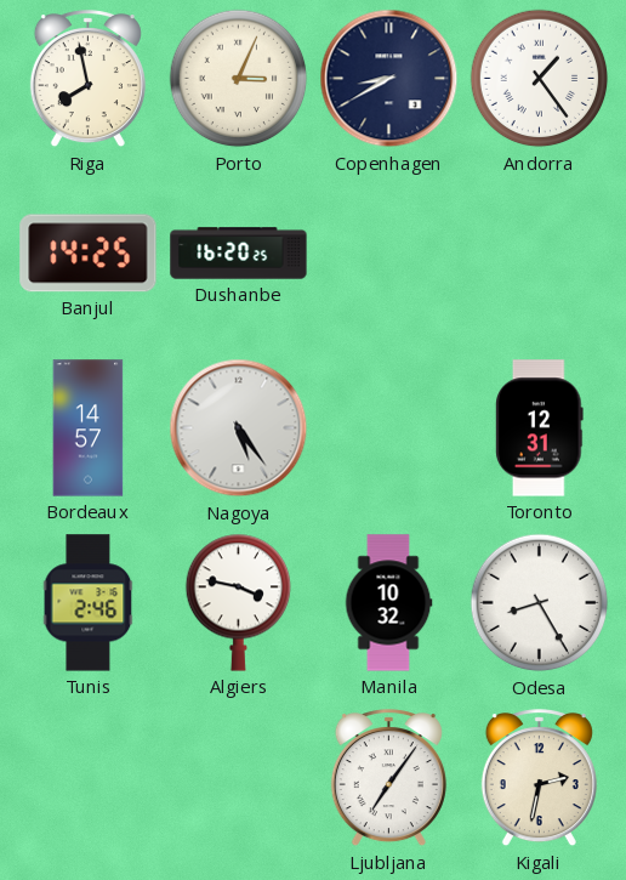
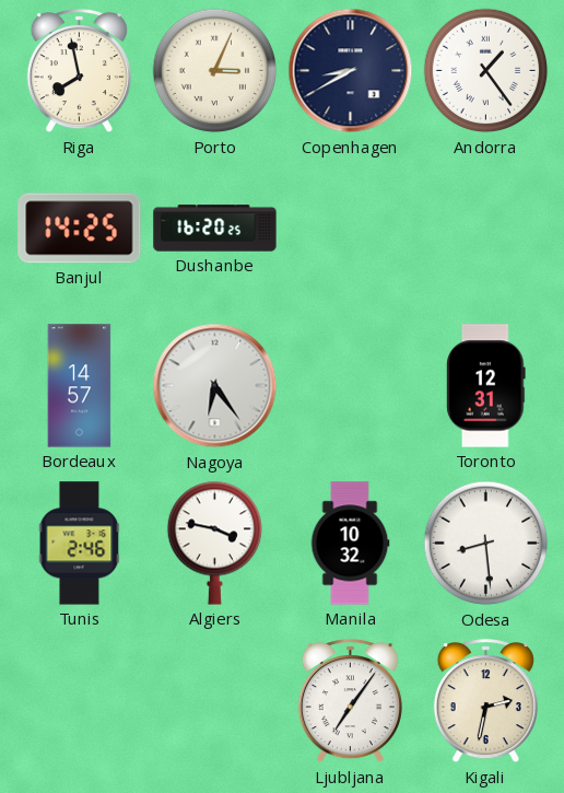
Nagoya: 5:24 -> 6:24 (215, 386)
Odesa: 8:25 -> 8:29 (486, 544)
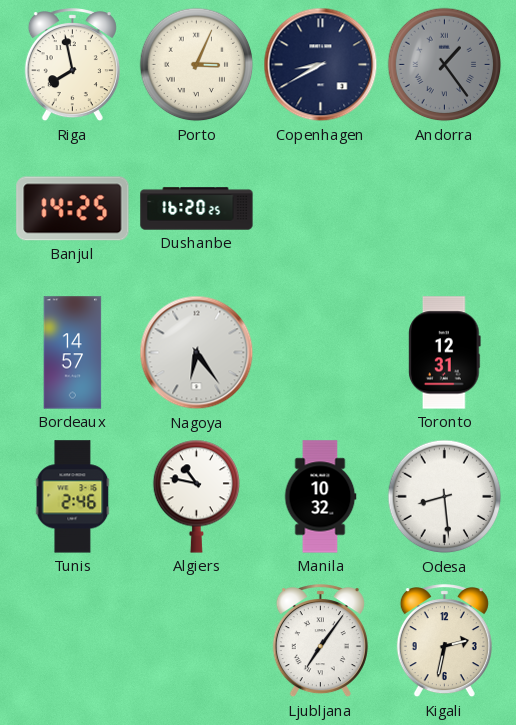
Andorra dial: white -> grey (445, 65)
Algiers: 3:47 -> 10:47 (197, 496)
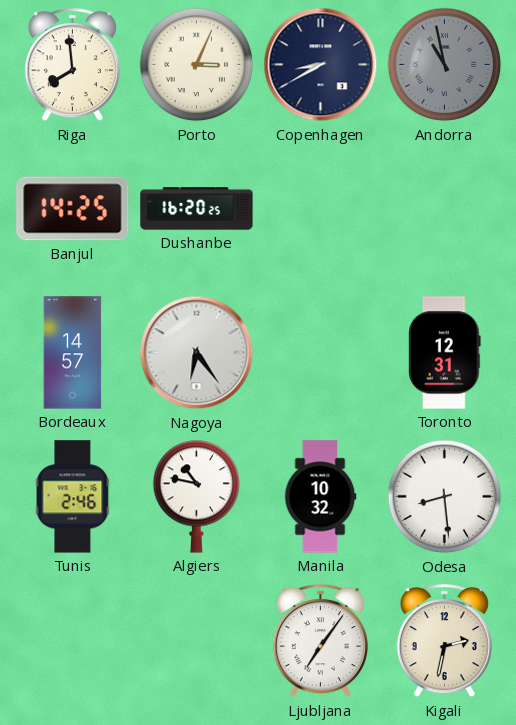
Riga: 7:58 -> 7:59 (72, 65)
Andorra: 1:24 -> 10:58 (445, 65)
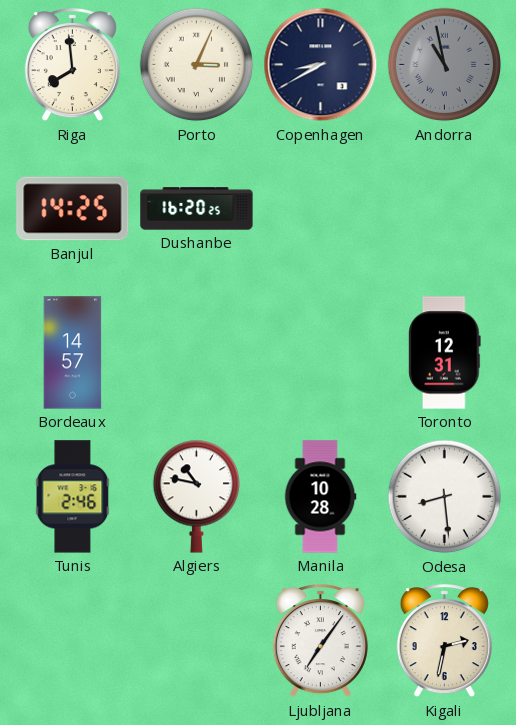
Nagoya: 6:24 -> none (197, 353)
Manila: 10:32 -> 10:28 (320, 497)
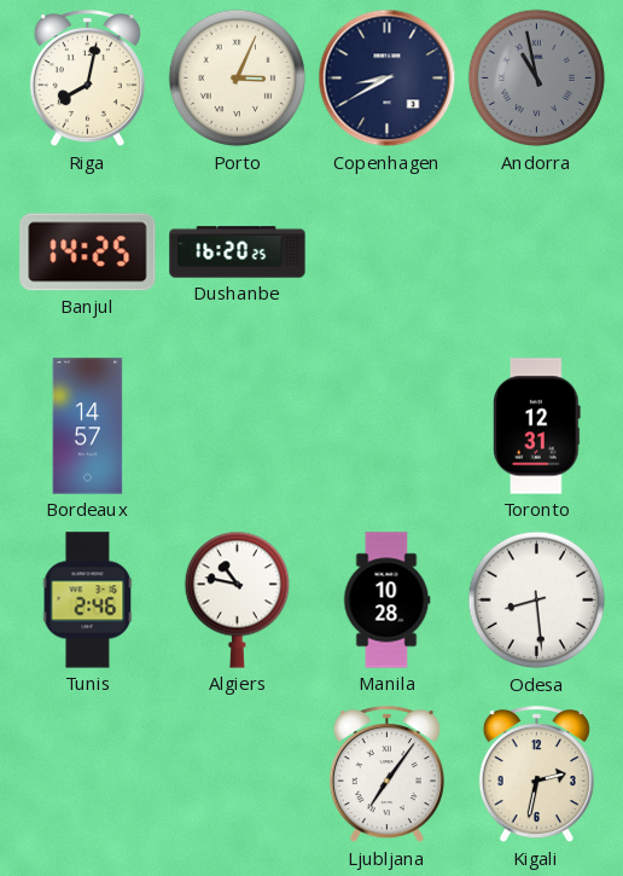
Riga: 7:59 -> 8:02 (87, 79)
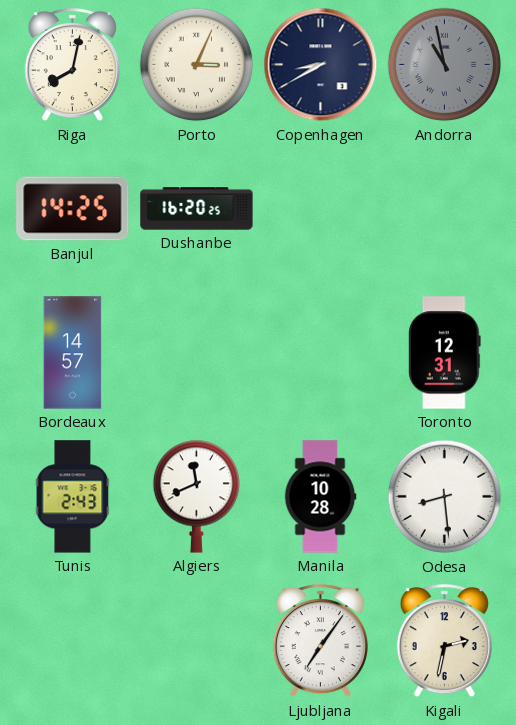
Tunis: 2:46 -> 2:43 (73, 497)
Algiers: 10:47 -> 11:41 (197, 496)
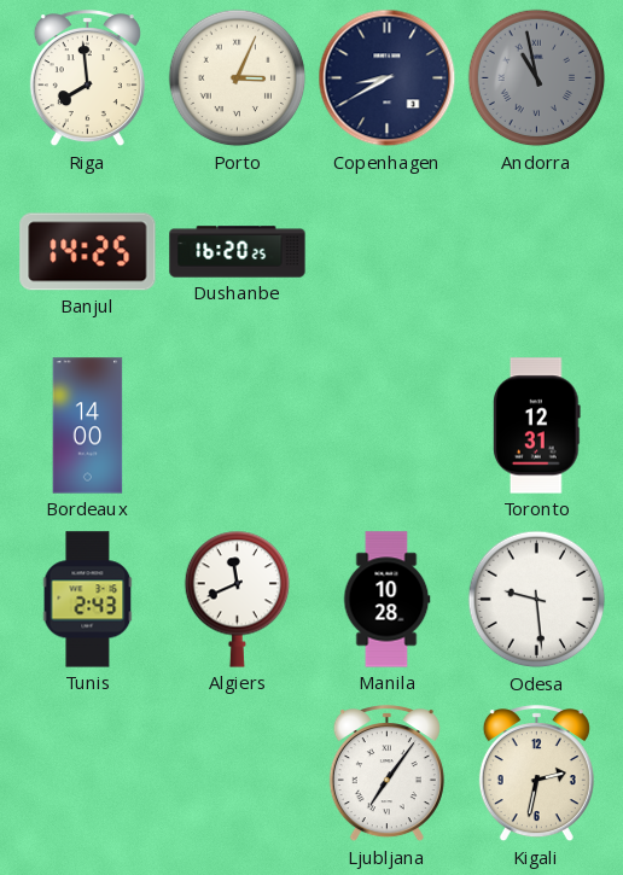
Riga: 8:02 -> 7:59 (87, 78)
Bordeaux: 14:57 -> 14:00 (88, 426)
Odesa: 8:29 -> 9:29 (537, 600)
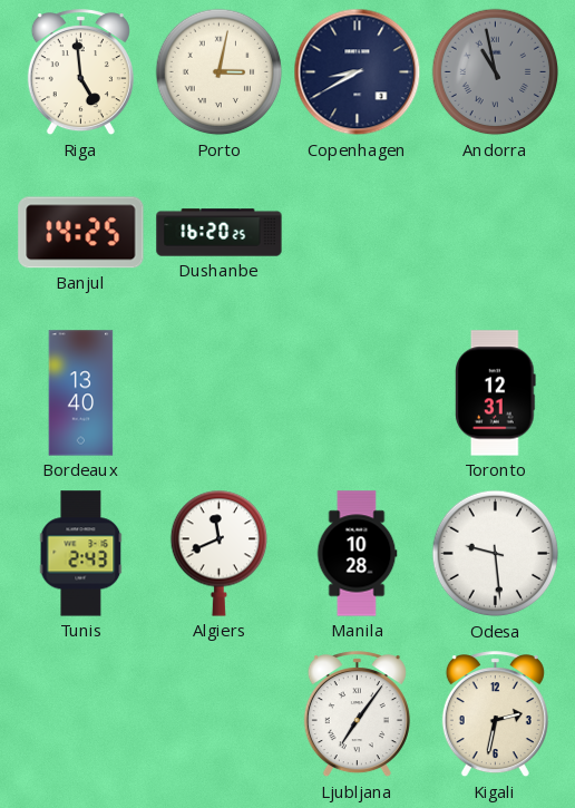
Riga: 7:59 -> 4:59 (80, 72)
Porto: 3:04 -> 3:02 (220, 72)
Bordeaux: 14:00 -> 13:40 (81, 393)
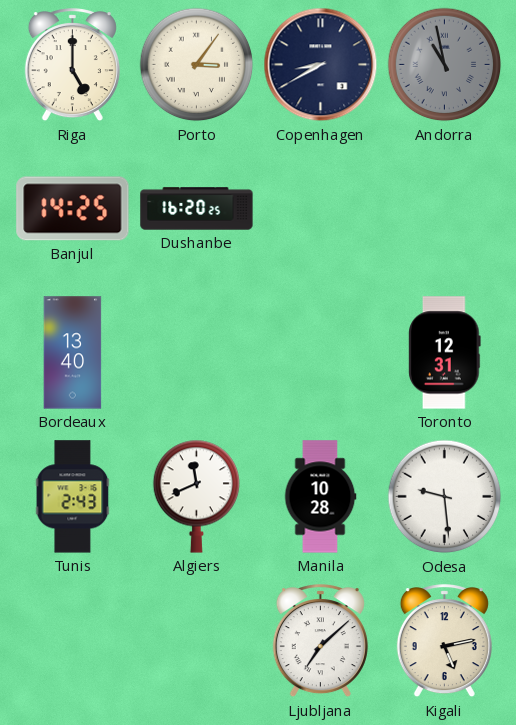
Riga: 4:59 -> 5:00 (72, 65)
Porto: 3:02 -> 3:06 (197, 65)
Ljubljana: 7:06 -> 7:08 (320, 641)
Kigali: 2:32 -> 5:13 (444, 641)
